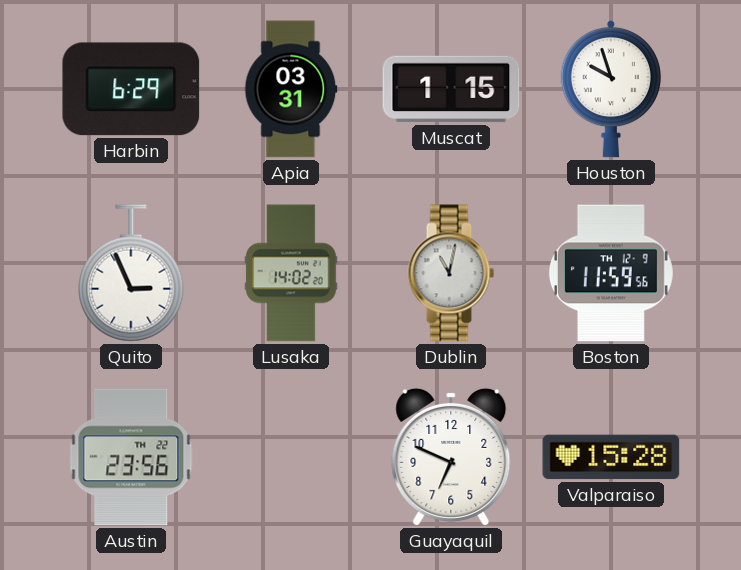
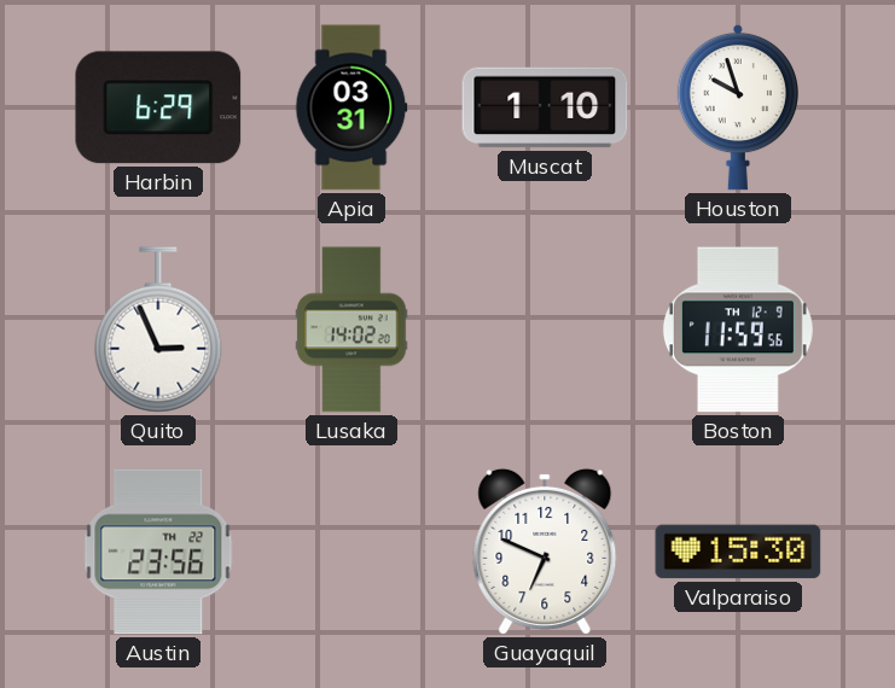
Muscat: 1:15 -> 1:10 (545, 107)
Dublin: 11:02 -> none (451, 273)
Valparaiso: 15:28 -> 15:30 (738, 552)
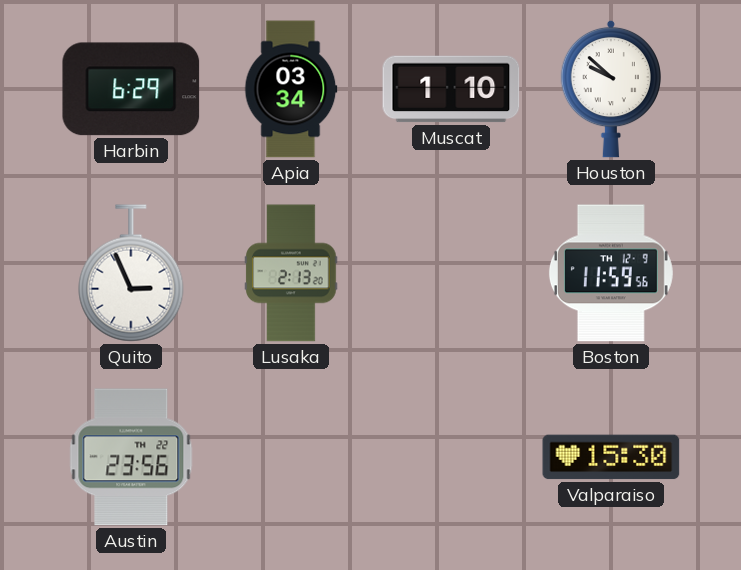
Apia: 03:31 -> 03:34 (291, 89)
Houston: 9:57 -> 9:52 (611, 89)
Lusaka: 14:02 -> 2:13 (291, 273)
Guayaquil: 6:49 -> none (545, 552)
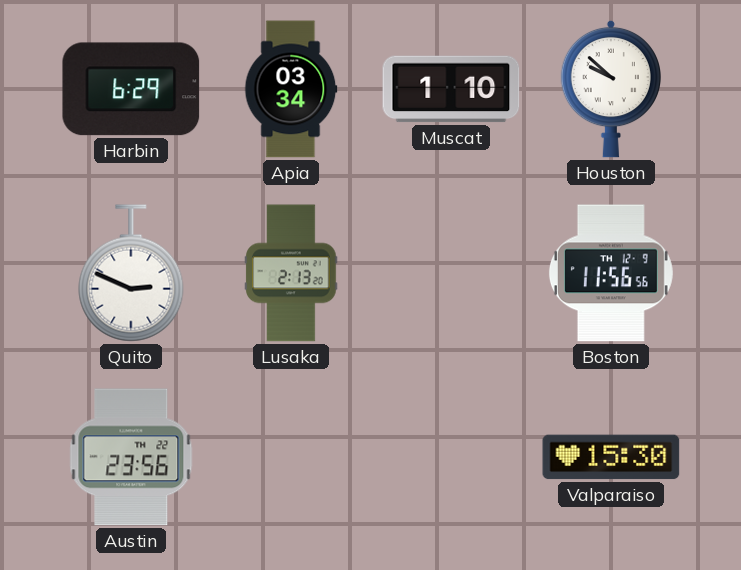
Quito: 2:56 -> 2:49 (131, 273)
Boston: 11:59 -> 11:56 (611, 273)
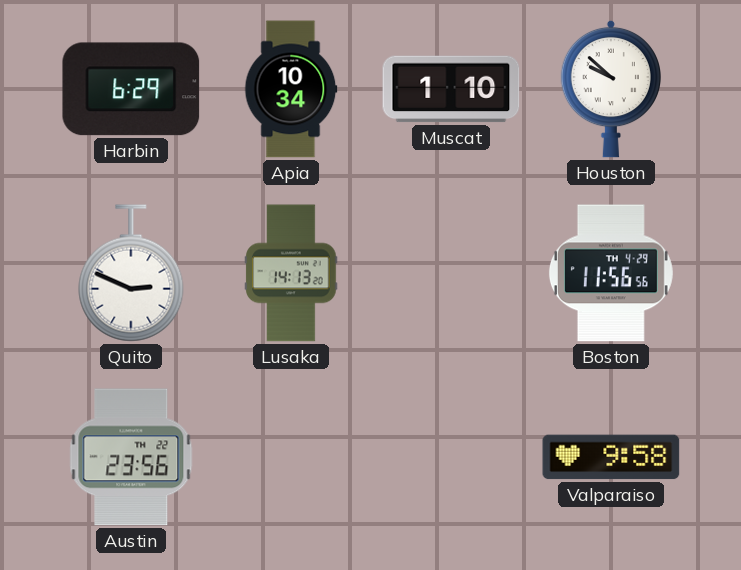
Apia: 03:34 -> 10:34 (291, 89)
Lusaka: 2:13 -> 14:13 (291, 273)
Boston date: TH 12-9 -> TH 4-29 (611, 273)
Valparaiso: 15:30 -> 9:58 (611, 457)
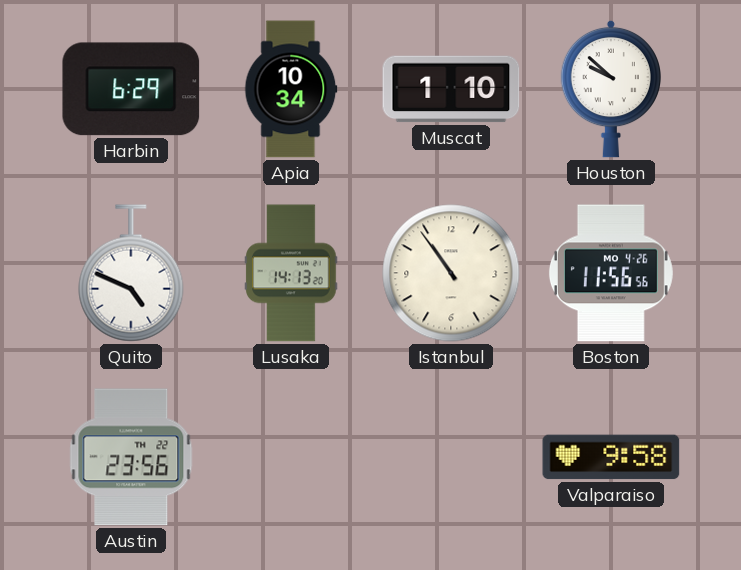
Quito: 2:49 -> 4:49 (131, 273)
Istanbul: none -> 10:54 (451, 273)
Boston date: TH 4-29 -> MO 4-26 (611, 273)
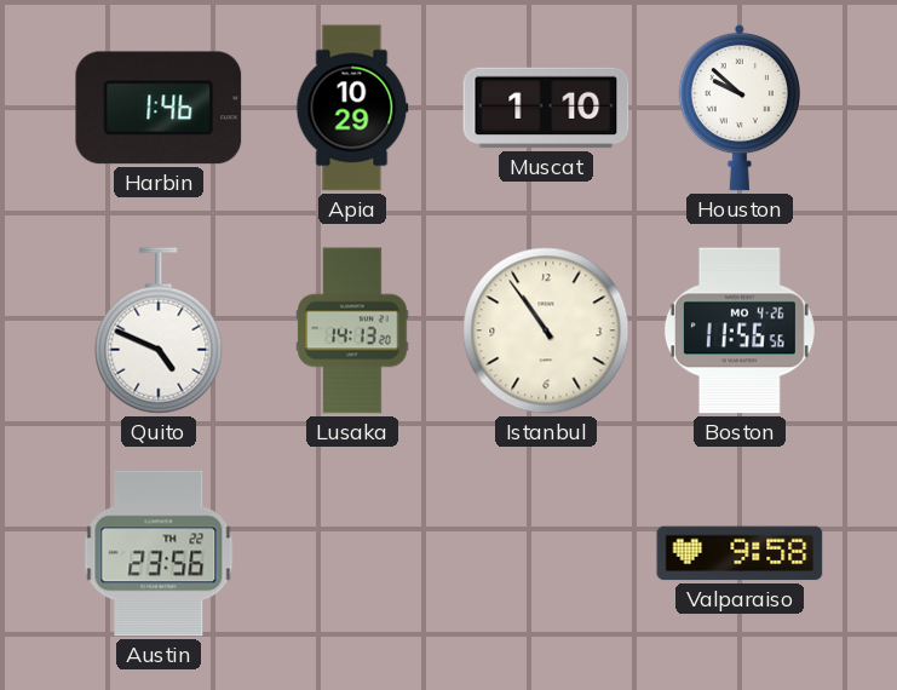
Harbin: 6:29 -> 1:46 (159, 108)
Apia: 10:34 -> 10:29 (352, 108)
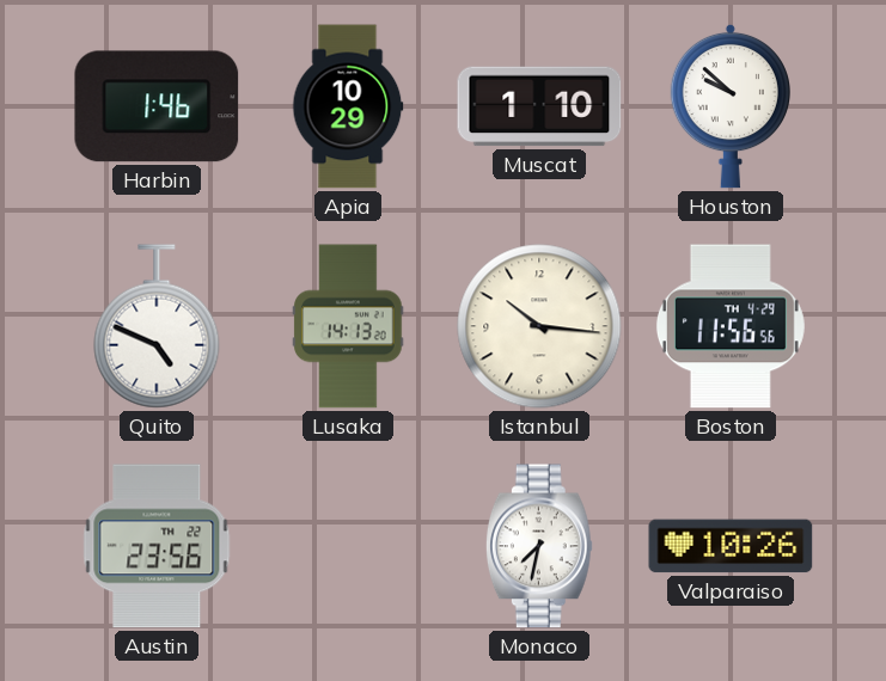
Istanbul: 10:54 -> 10:16 (539, 326)
Boston date: MO 4-26 -> TH 4-29 (731, 326)
Monaco: none -> 7:32 (539, 546)
Valparaiso: 9:58 -> 10:26 (731, 546)
